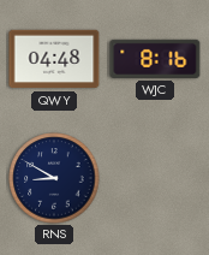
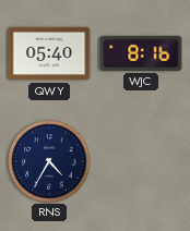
QWY: 04:48 -> 05:40 (49, 53)
RNS: 8:50 -> 4:35 (49, 161)
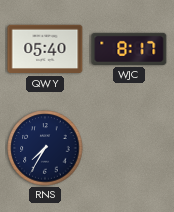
WJC: 8:16 -> 8:17 (129, 49)
RNS: 4:35 -> 7:35 (45, 148)
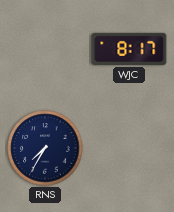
QWY: 05:40 -> none (45, 49)
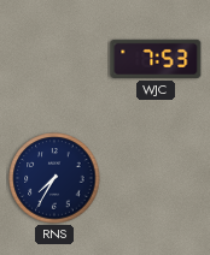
WJC: 8:17 -> 7:53 (156, 59)
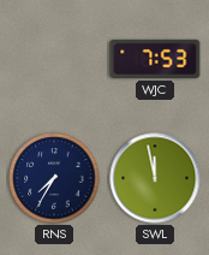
SWL: none -> 11:58 (155, 178)
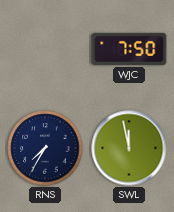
WJC: 7:53 -> 7:50 (129, 49)
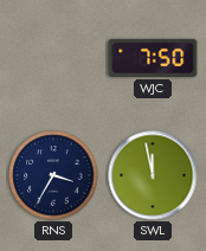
RNS: 7:35 -> 3:35 (53, 175)
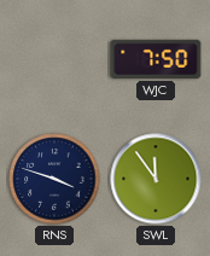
RNS: 3:35 -> 3:48 (54, 179)
SWL: 11:58 -> 11:54 (156, 179)
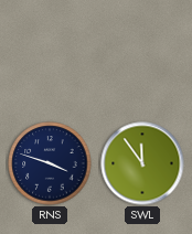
WJC: 7:50 -> none (156, 59)
